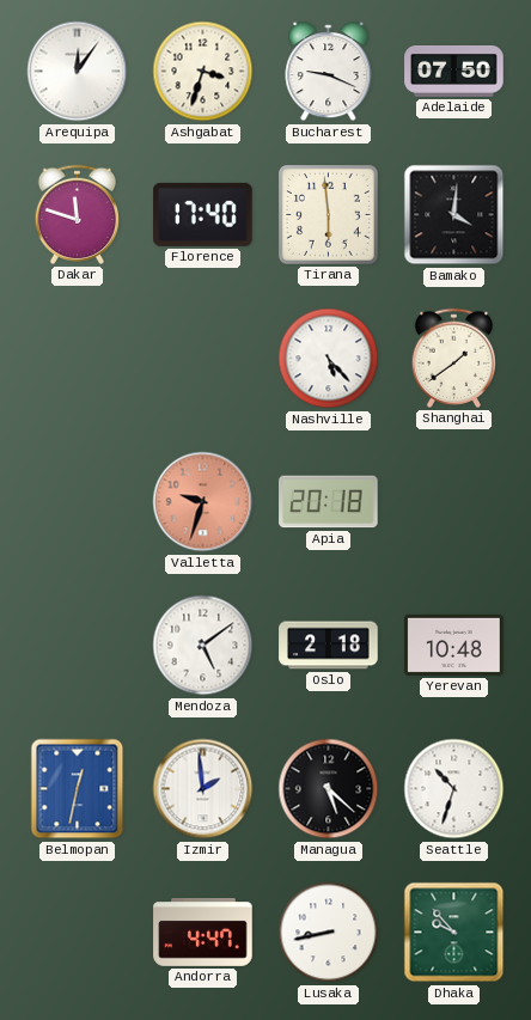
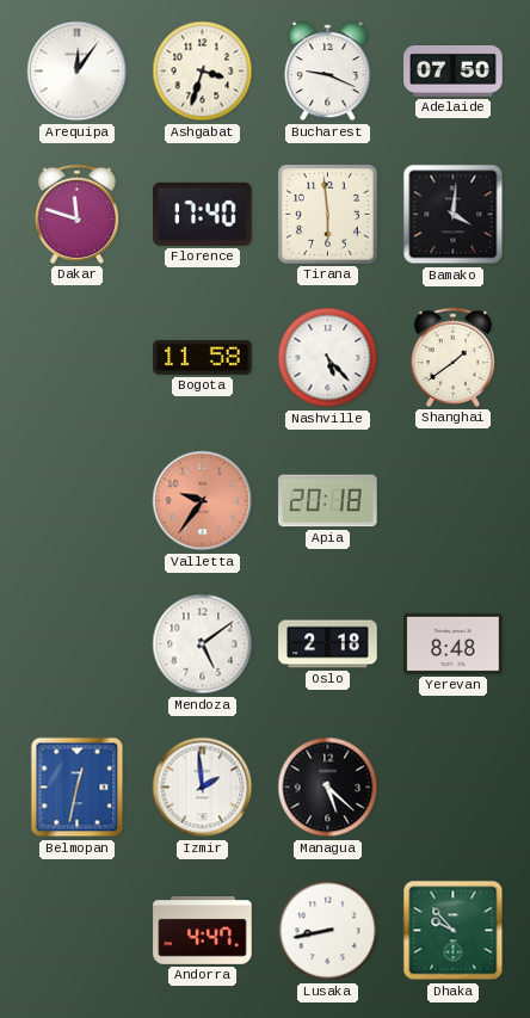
Bogota: none -> 11:58 (203, 357)
Valletta: 9:33 -> 9:36 (203, 501)
Yerevan: 10:48 -> 8:48 (454, 643)
Seattle: 10:33 -> none (454, 789)
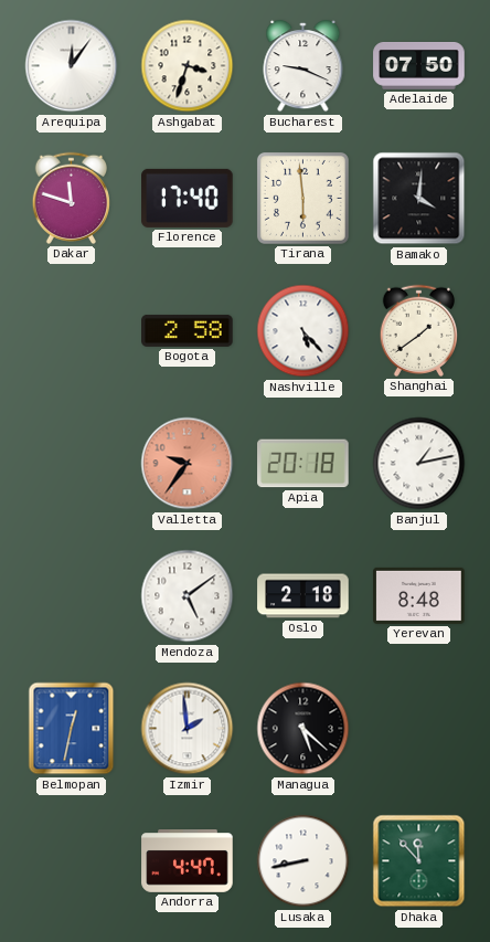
Bogota: 11:58 -> 2:58 (188, 330)
Banjul: none -> 1:13 (419, 464)
Dhaka: 9:53 -> 11:53 (419, 861)
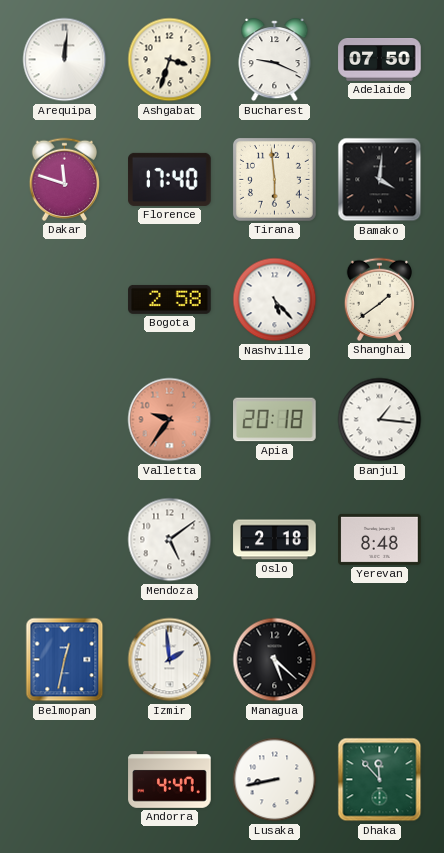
Arequipa: 12:06 -> 12:01 (65, 60)
Banjul: 1:13 -> 1:16 (380, 420)
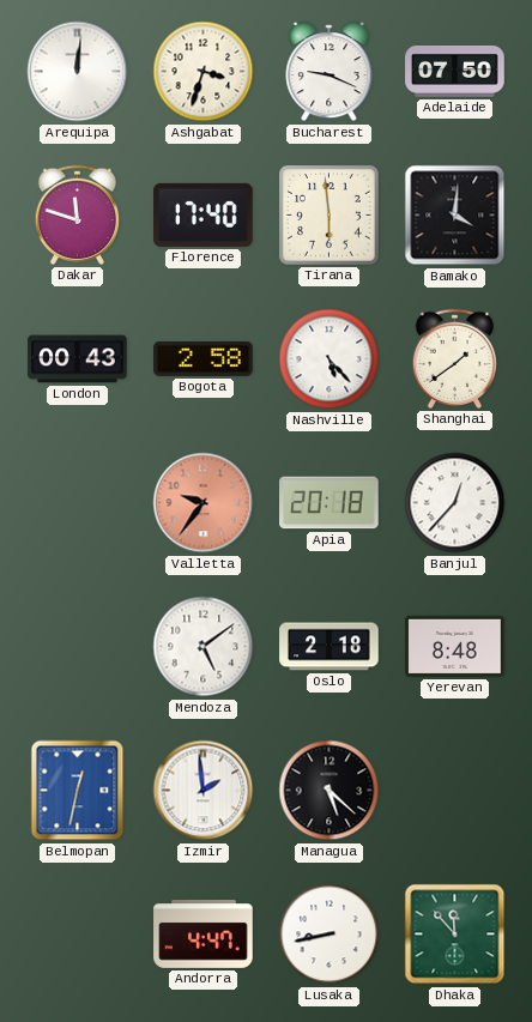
London: none -> 00:43 (78, 359)
Banjul: 1:16 -> 12:37 (455, 503)
